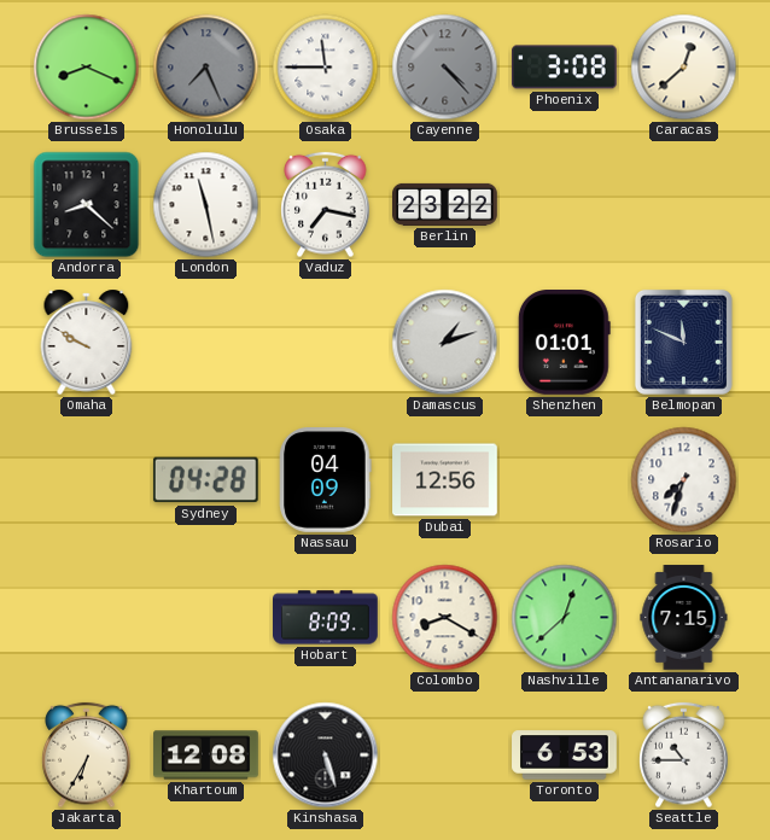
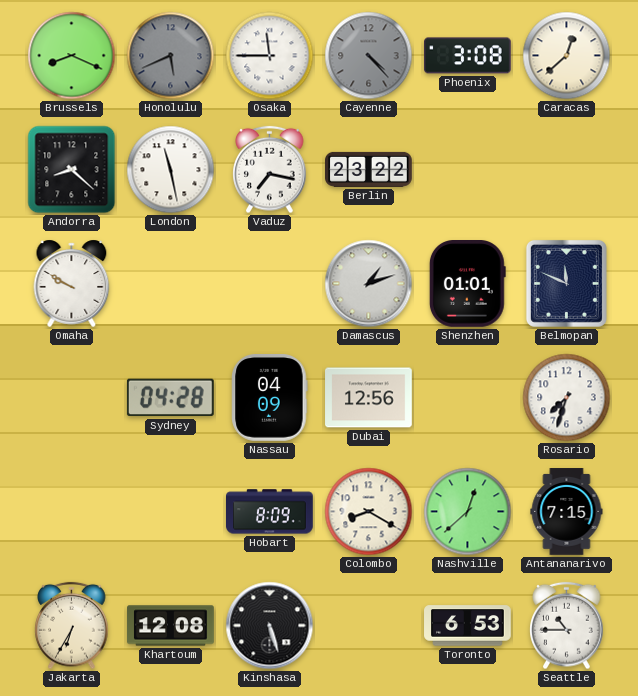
Honolulu: 7:26 -> 5:41 (171, 56)
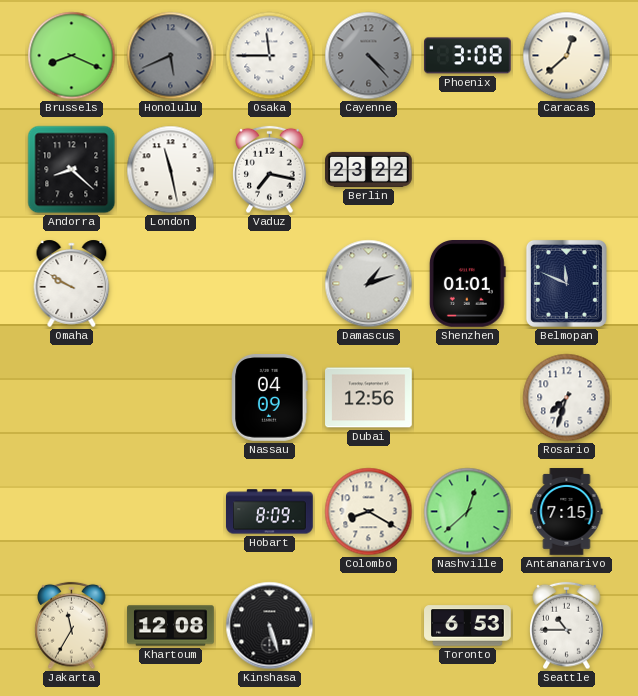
Sydney: 04:28 -> none (170, 398)
Jakarta: 6:35 -> 11:35 (72, 626)
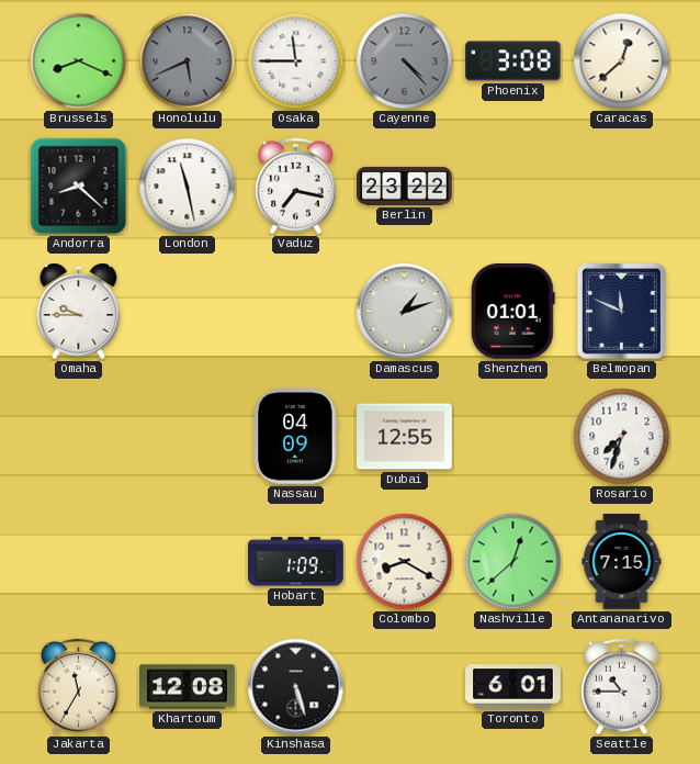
Omaha: 9:50 -> 9:45 (79, 311)
Dubai: 12:56 -> 12:55 (405, 437)
Hobart: 8:09 -> 1:09 (296, 562)
Toronto: 6:53 -> 6:01 (513, 687)
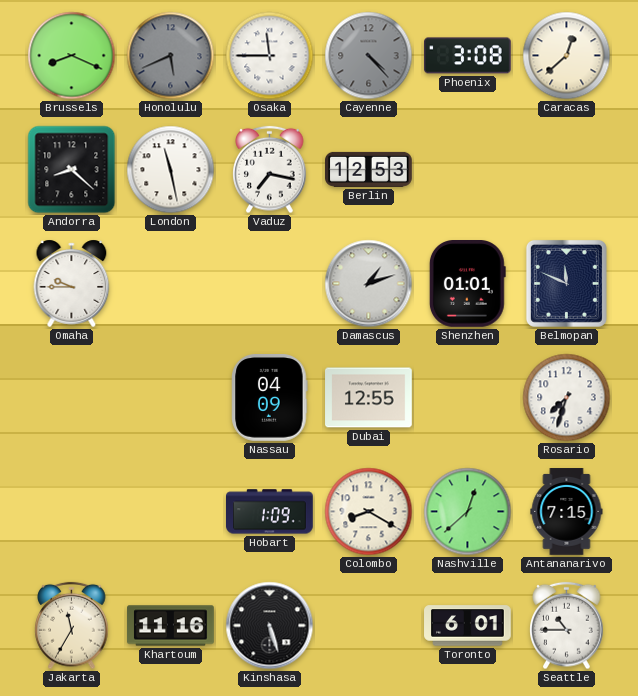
Berlin: 23:22 -> 12:53 (369, 169)
Khartoum: 12:08 -> 11:16 (171, 626)
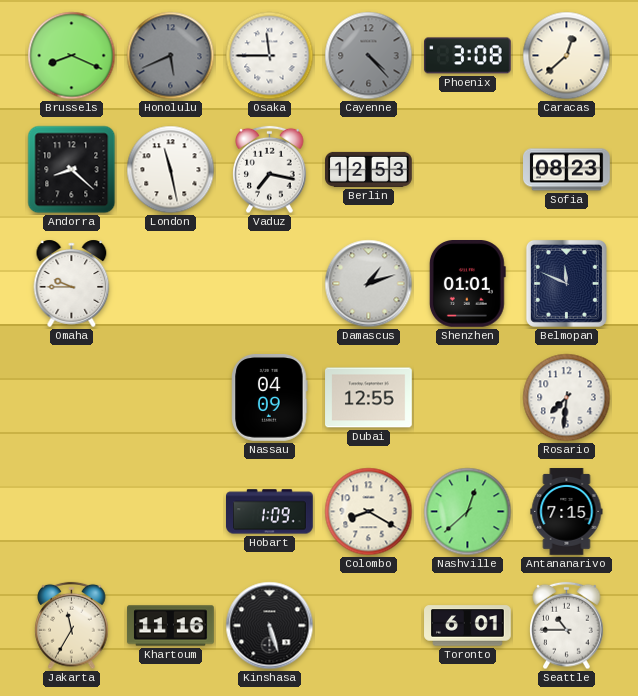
Sofia: none -> 08:23 (567, 170)
Rosario: 7:33 -> 7:31 (567, 398)
